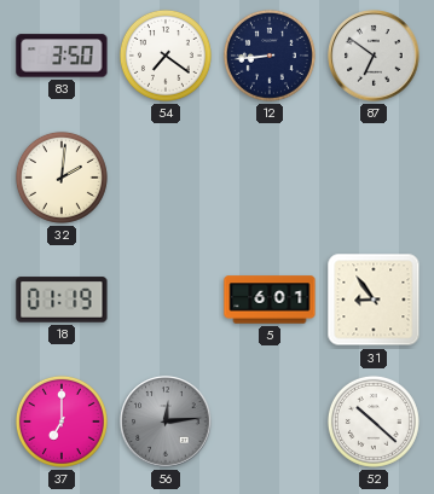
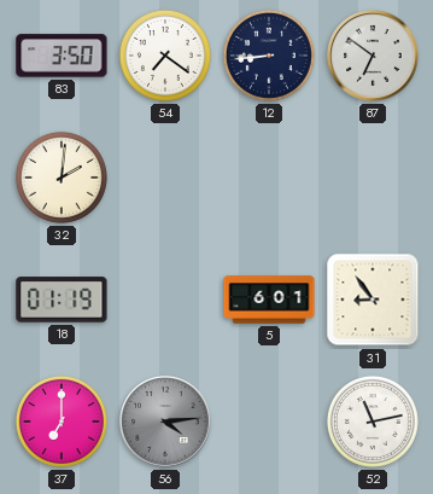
56: 12:14 -> 4:14 (165, 422)
52: 10:22 -> 11:13 (373, 422)
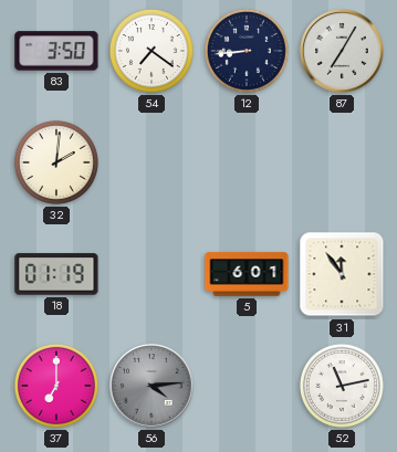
87: 6:51 -> 7:05 (342, 51)
31: 8:54 -> 11:54 (342, 274)
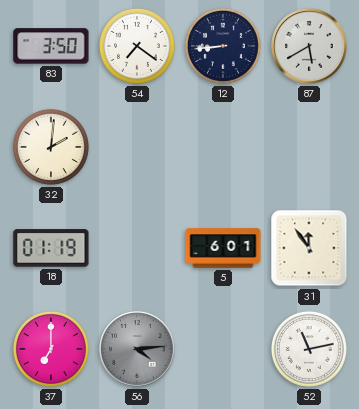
87: 7:05 -> 5:40 (309, 46)
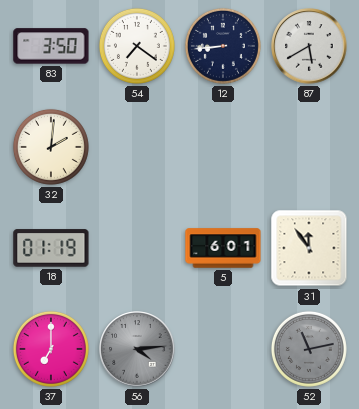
52 dial: white -> grey (309, 349)
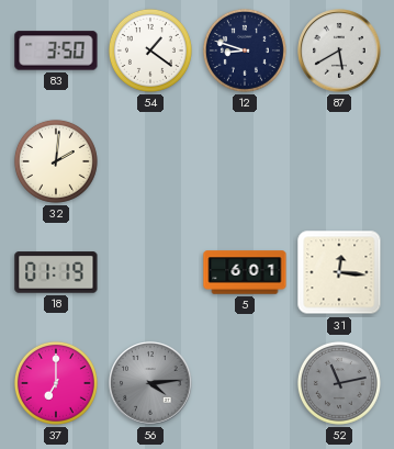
54: 7:21 -> 1:21 (150, 50)
12: 8:44 -> 8:48 (245, 50)
31: 11:54 -> 12:16 (339, 272)
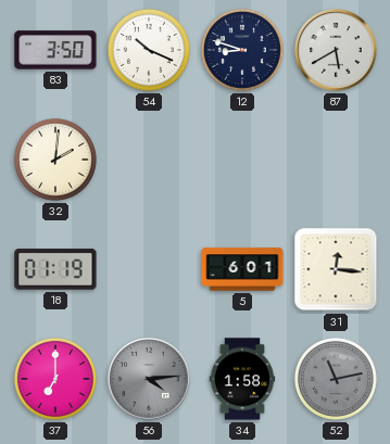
54: 1:21 -> 10:19 (149, 50)
34: none -> 1:58 (242, 379)
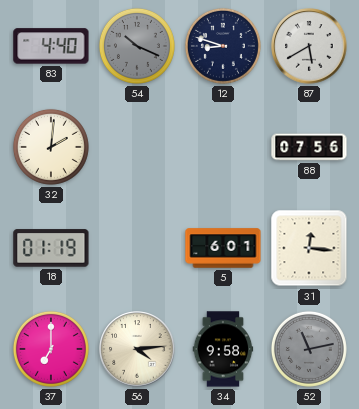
83: 3:50 -> 4:40 (51, 46)
54 dial: white -> grey (137, 46)
88: none -> 07:56 (309, 147)
56 dial: grey -> cream (137, 349)
34: 1:58 -> 9:58 (223, 349)
